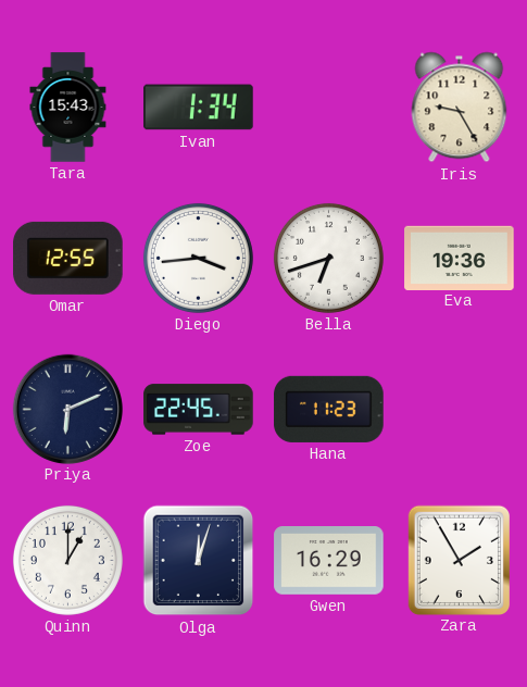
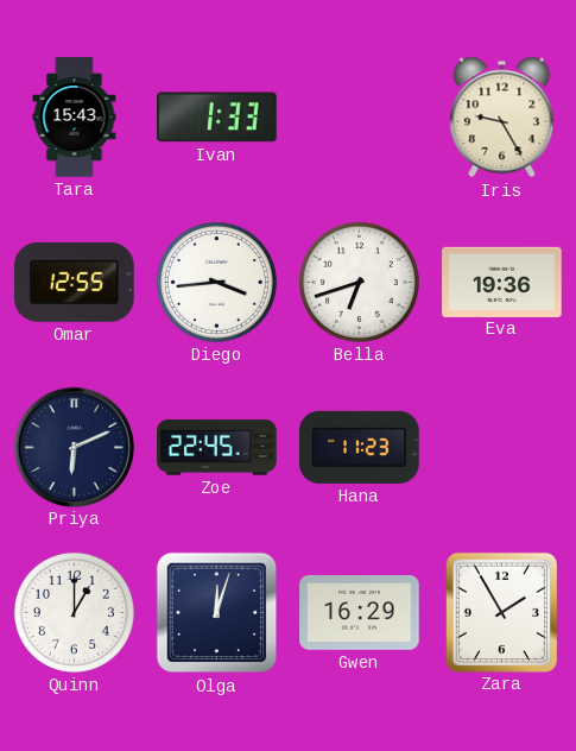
Ivan: 1:34 -> 1:33 (217, 118)
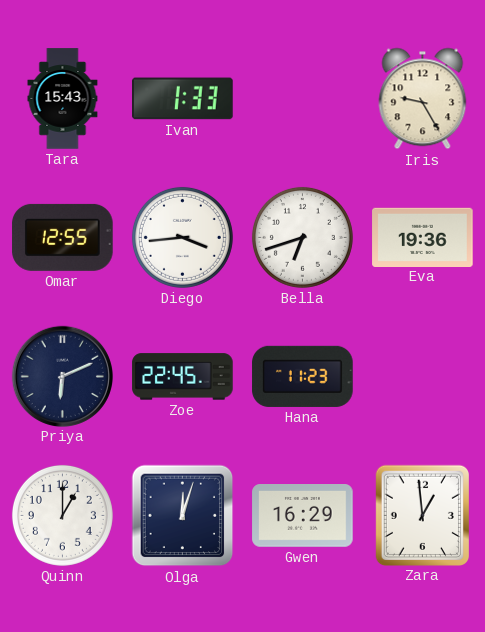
Zara: 1:55 -> 12:59 (422, 515)
